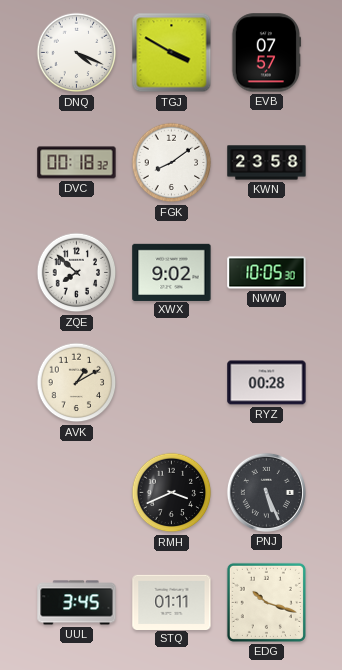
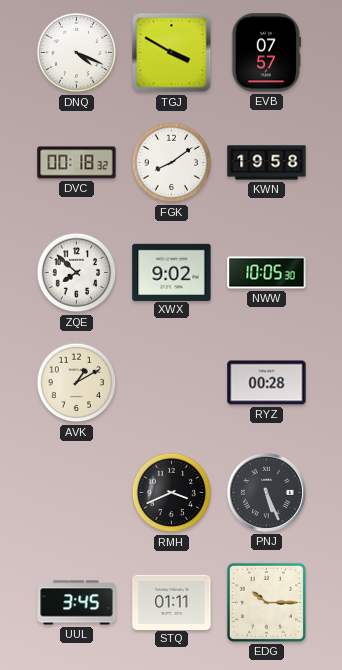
KWN: 23:58 -> 19:58 (267, 163)
EDG: 10:18 -> 10:15 (266, 602)
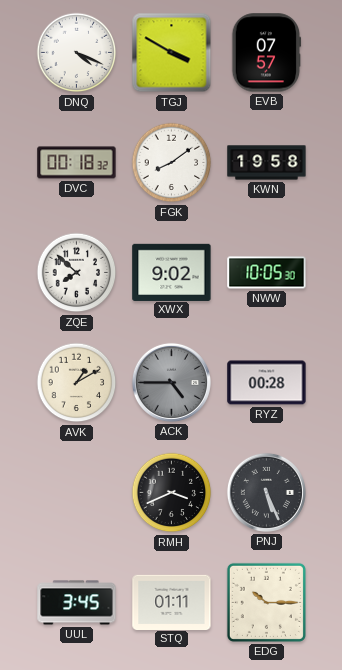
ACK: none -> 4:45 (171, 382)
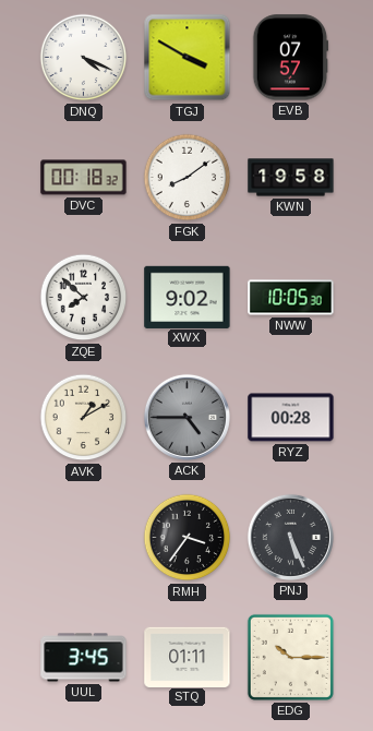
RMH: 3:41 -> 3:36 (188, 538)
